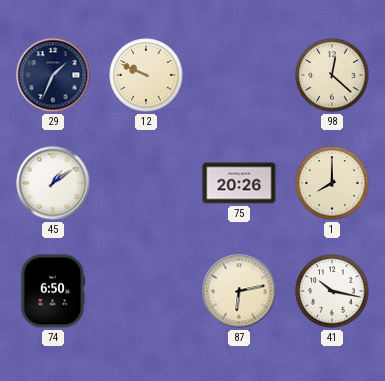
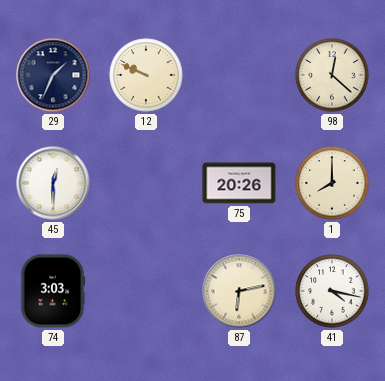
45: 1:09 -> 12:30 (53, 183)
74: 6:50 -> 3:03 (53, 291)
41: 10:17 -> 4:17 (332, 291)
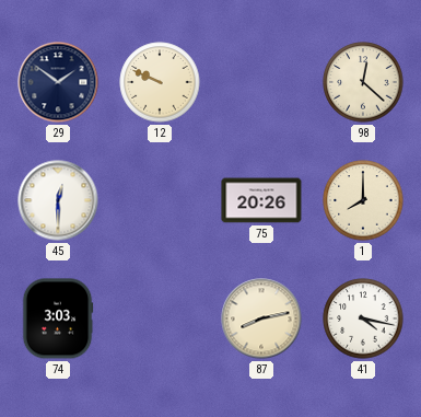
29: 1:34 -> 1:51 (58, 82)
87: 6:13 -> 8:13 (261, 318)
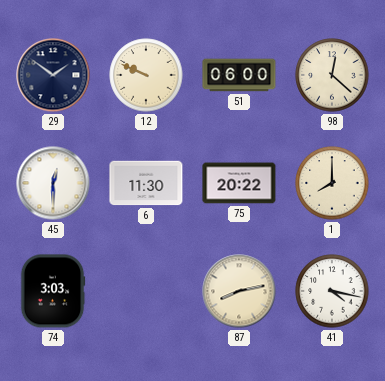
51: none -> 06:00 (239, 75)
6: none -> 11:30 (146, 183)
75: 20:26 -> 20:22 (239, 183)
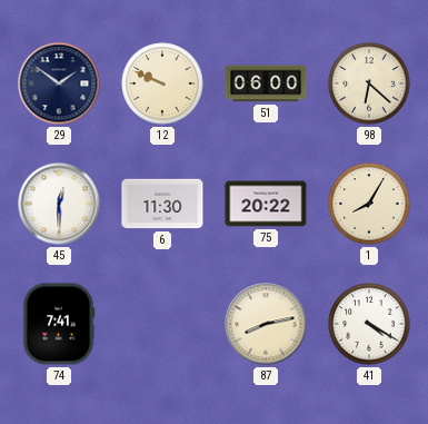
98: 12:22 -> 6:22 (369, 83)
1: 8:00 -> 8:05 (369, 204)
74: 3:03 -> 7:41 (59, 324)
41: 4:17 -> 4:20 (369, 324)
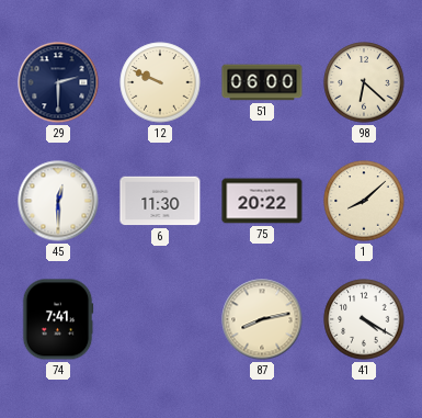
29: 1:51 -> 2:30 (58, 82)
1: 8:05 -> 8:08 (364, 201)
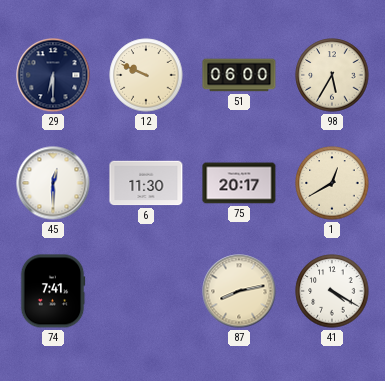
29: 2:30 -> 6:30 (53, 75)
98: 6:22 -> 5:35 (332, 75)
75: 20:22 -> 20:17 (239, 183)
1: 8:08 -> 12:40 (332, 183)
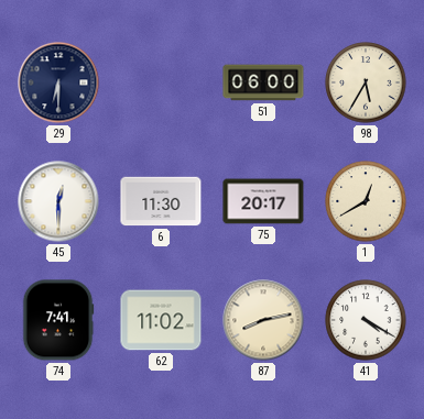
12: 9:49 -> none (146, 75)
62: none -> 11:02 (161, 320)
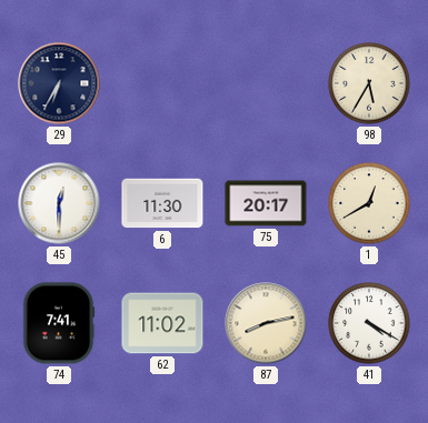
29: 6:30 -> 6:35 (59, 83)
51: 06:00 -> none (263, 82)
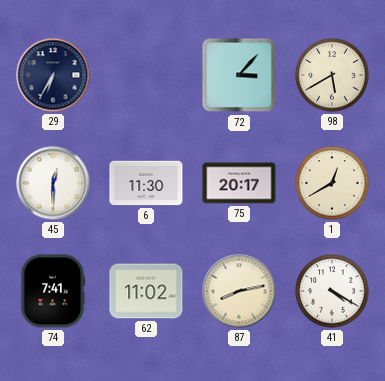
72: none -> 3:07 (239, 75)
98: 5:35 -> 5:40 (332, 75)
